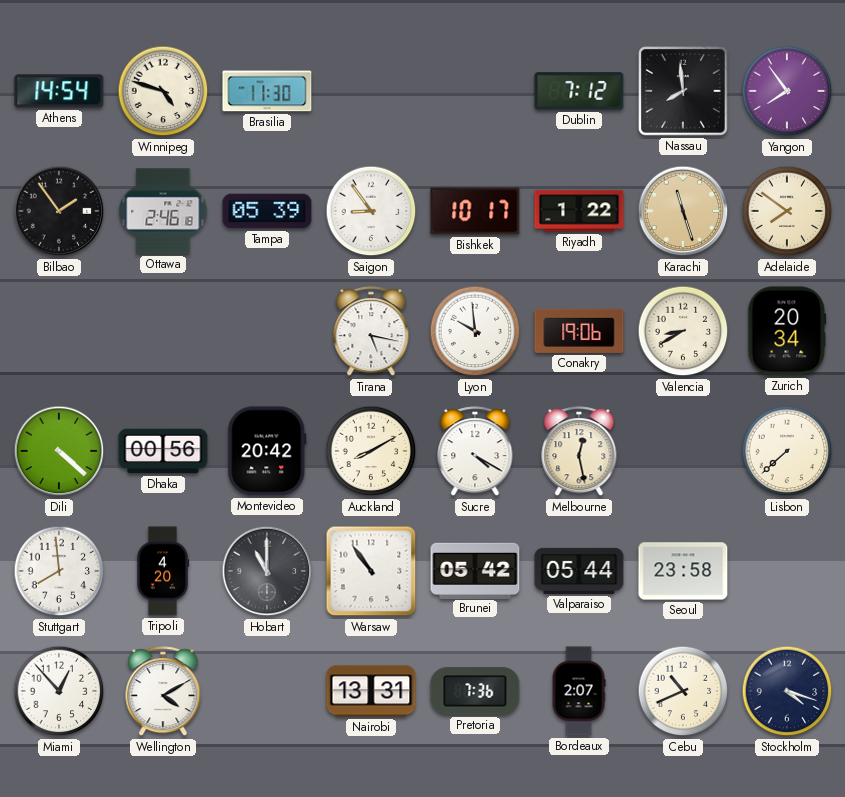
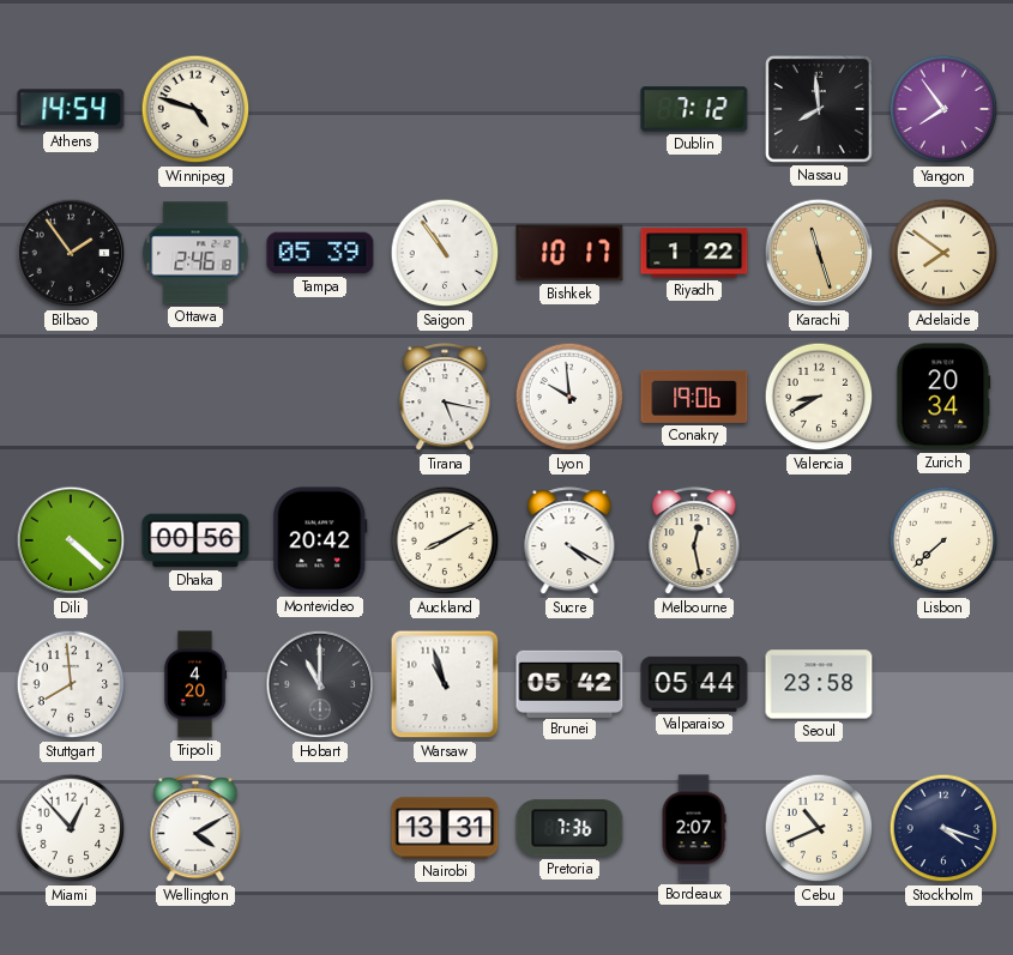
Brasilia: 11:30 -> none (267, 91)
Saigon: 8:54 -> 10:54 (445, 253)
Warsaw: 10:54 -> 10:57 (445, 684)
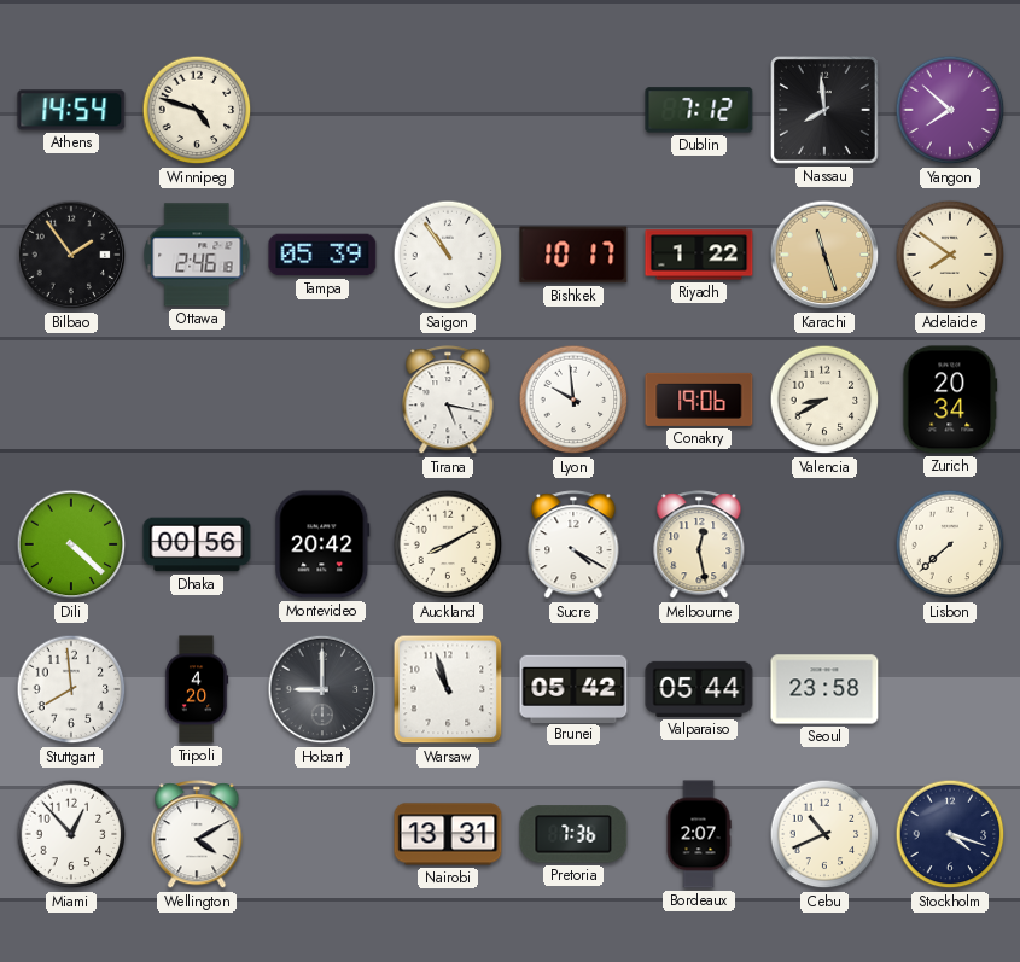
Yangon: 7:54 -> 7:52 (950, 110)
Hobart: 11:00 -> 9:00 (322, 689)
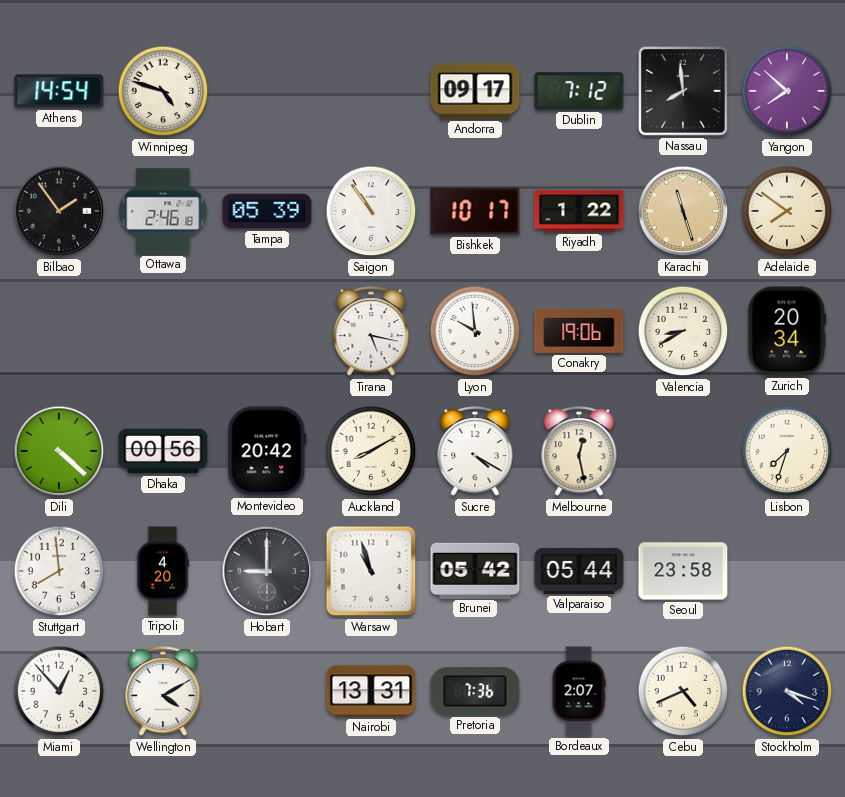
Andorra: none -> 09:17 (475, 91)
Lisbon: 7:38 -> 7:33 (787, 451)
Cebu: 10:41 -> 4:41 (683, 691)
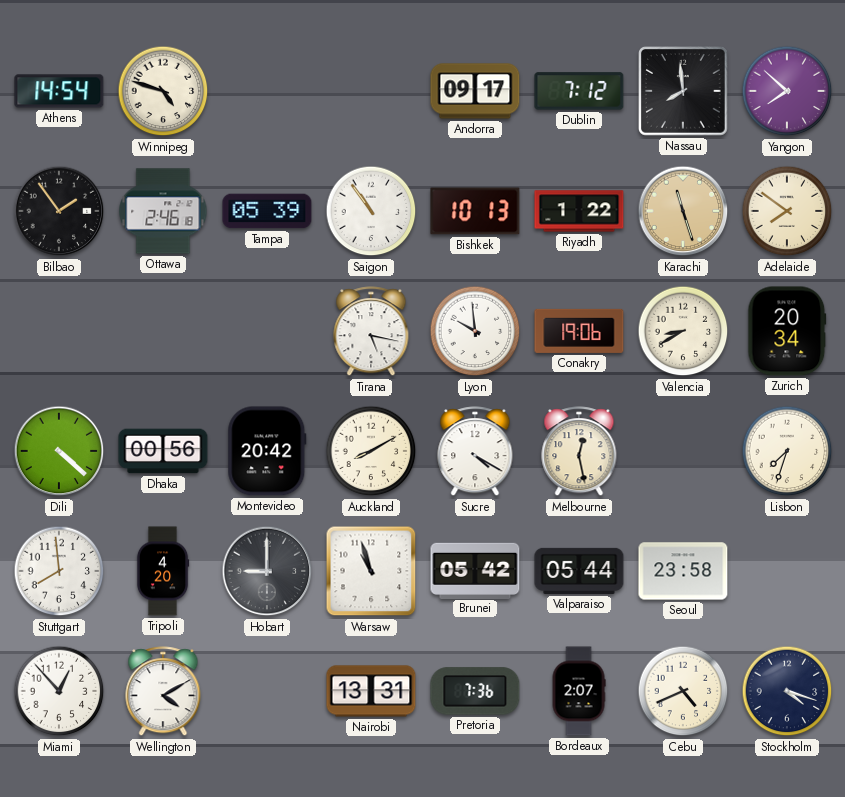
Bishkek: 10:17 -> 10:13 (475, 211)
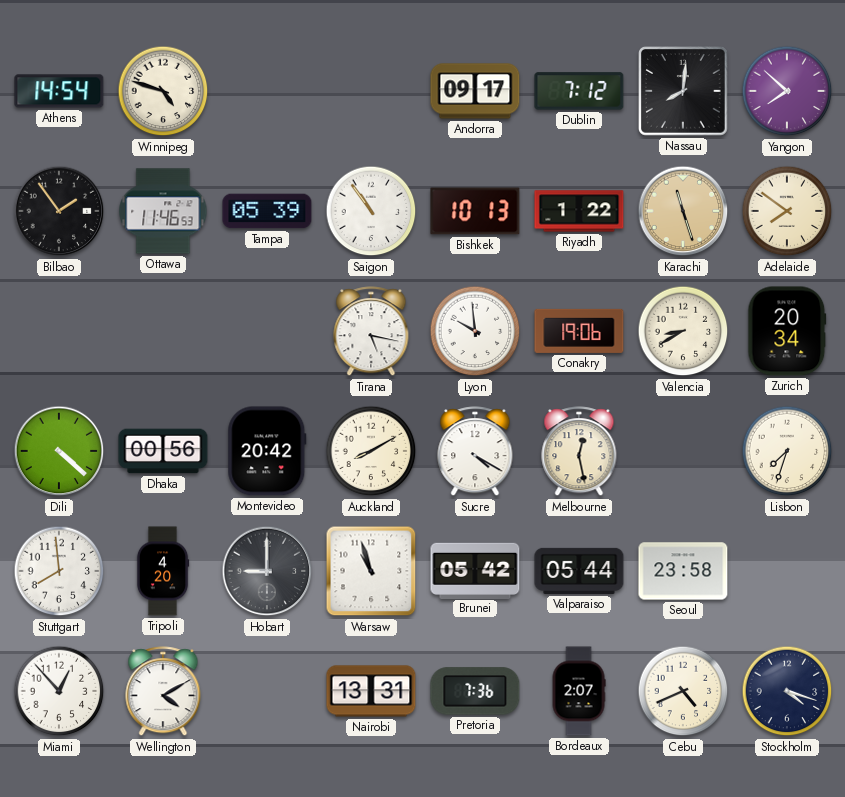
Nassau: 7:59 -> 8:01 (684, 92)
Ottawa: 2:46 -> 11:46 (163, 211)
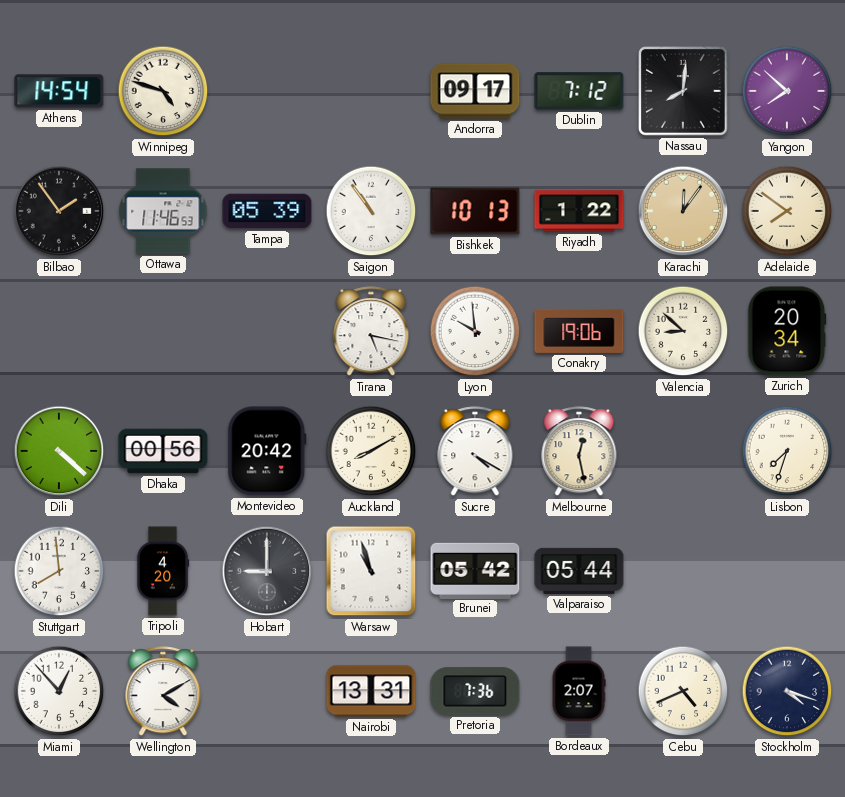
Karachi: 11:27 -> 12:06 (683, 211)
Valencia: 8:40 -> 8:52 (683, 331)
Seoul: 23:58 -> none (683, 571)
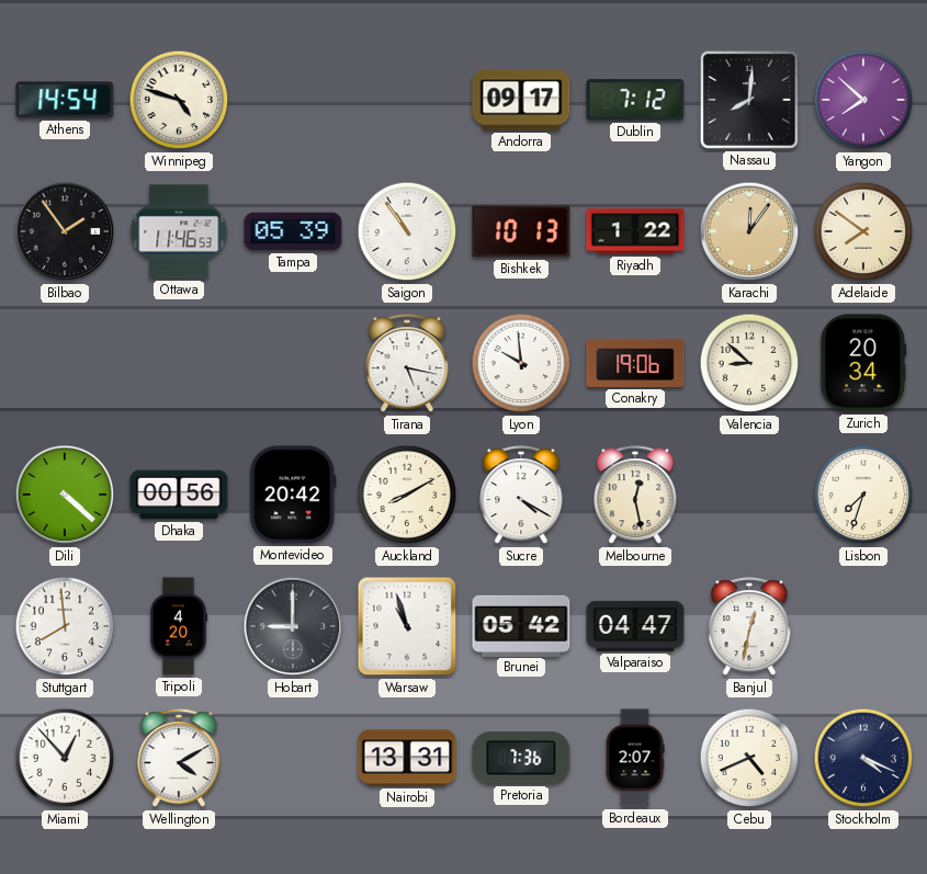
Valparaiso: 05:44 -> 04:47 (635, 626)
Banjul: none -> 12:32 (749, 627)
Stockholm: 4:18 -> 4:19 (863, 758)
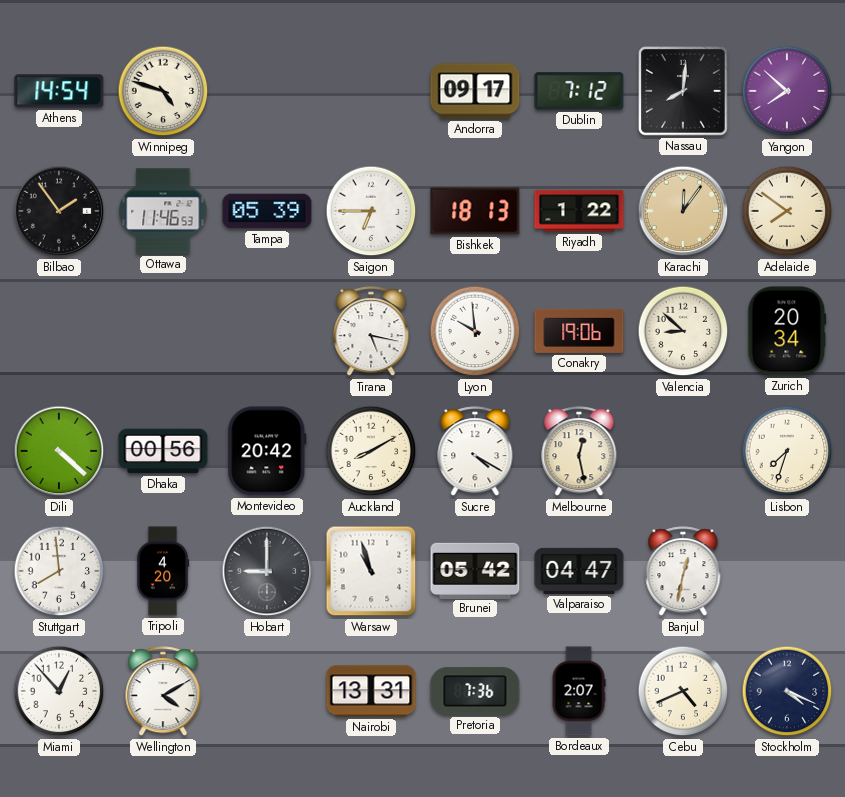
Saigon: 10:54 -> 6:45 (371, 211)
Bishkek: 10:13 -> 18:13 (475, 211)
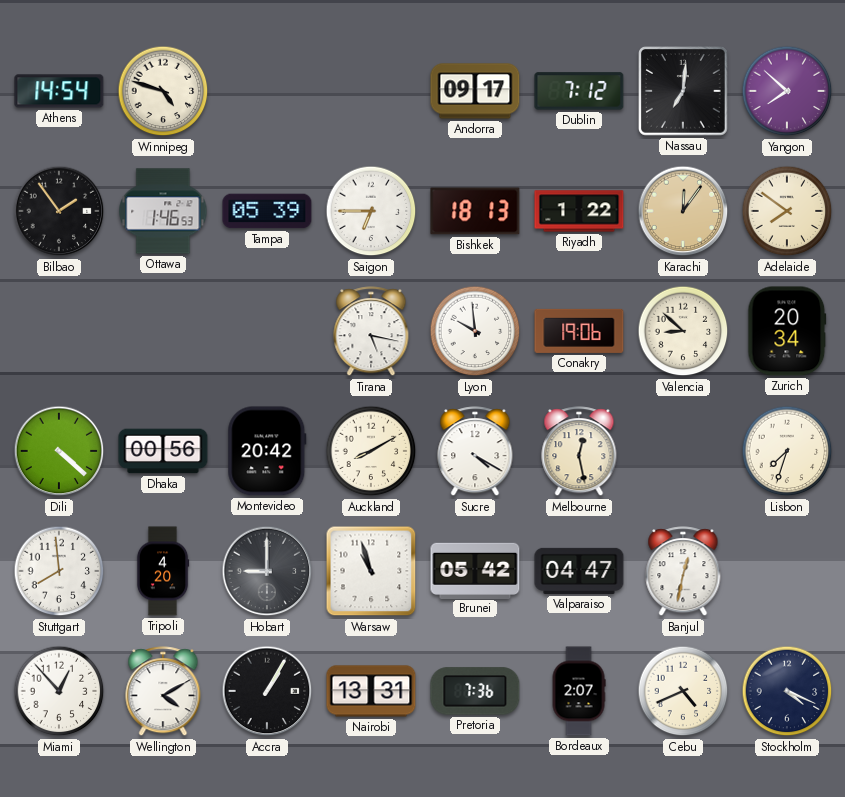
Nassau: 8:01 -> 7:01 (684, 92)
Ottawa: 11:46 -> 1:46 (163, 211)
Accra: none -> 1:05 (267, 691)
